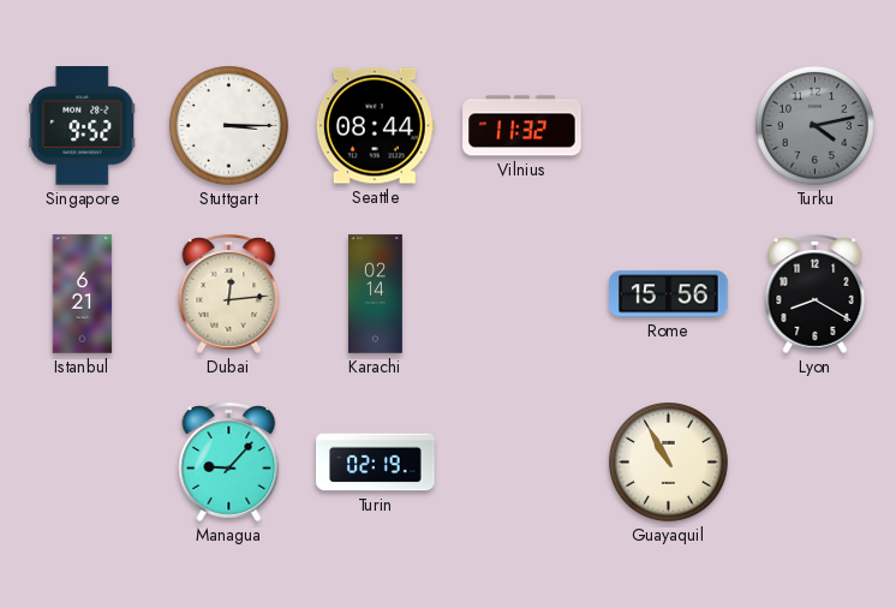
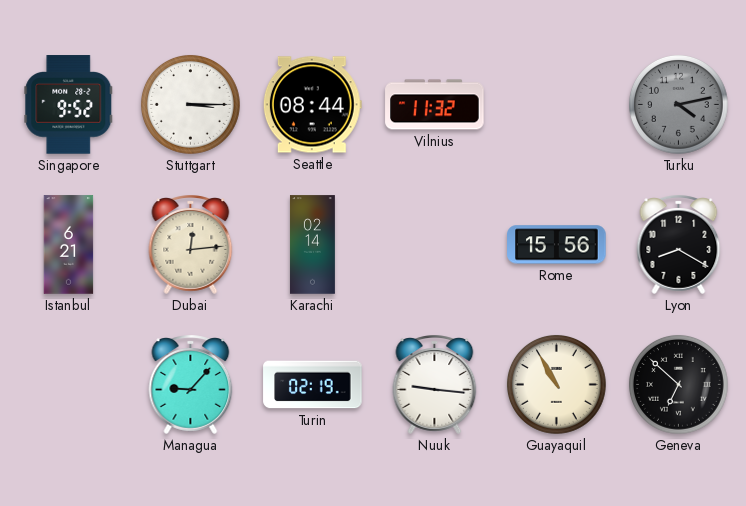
Nuuk: none -> 9:16 (435, 384)
Geneva: none -> 6:52 (679, 385)
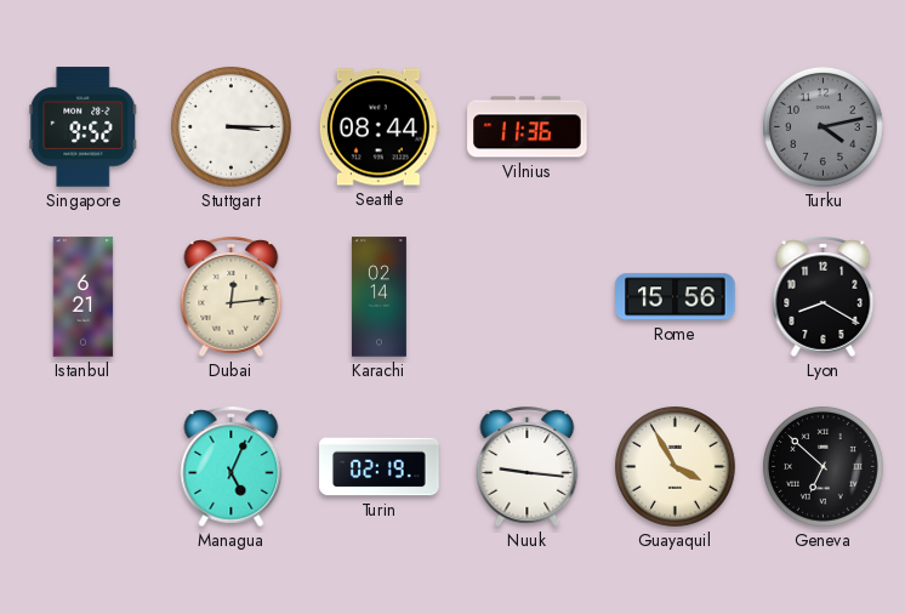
Vilnius: 11:32 -> 11:36 (528, 127)
Managua: 9:07 -> 5:04 (232, 466)
Guayaquil: 10:55 -> 3:55 (676, 467)
